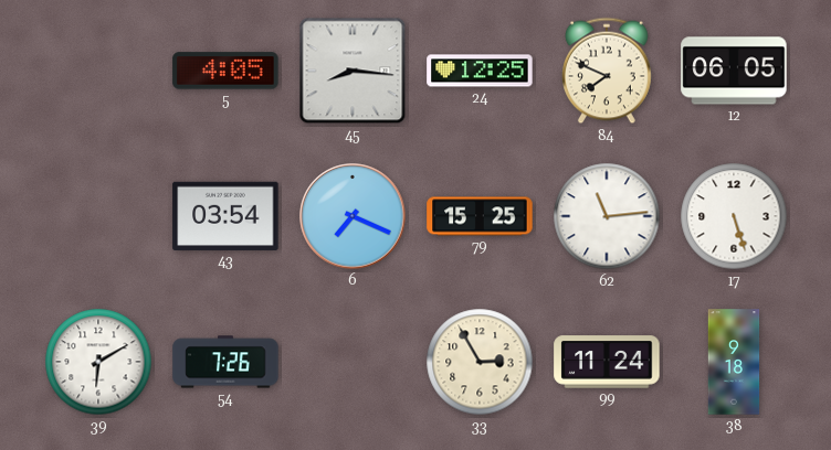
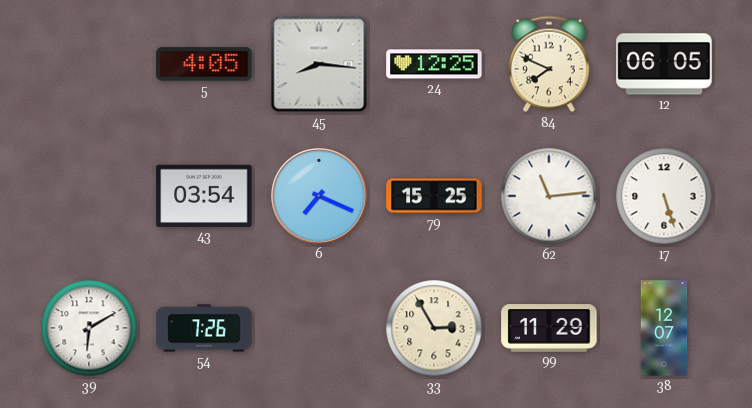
99: 11:24 -> 11:29 (549, 328)
38: 9:18 -> 12:07 (664, 328)
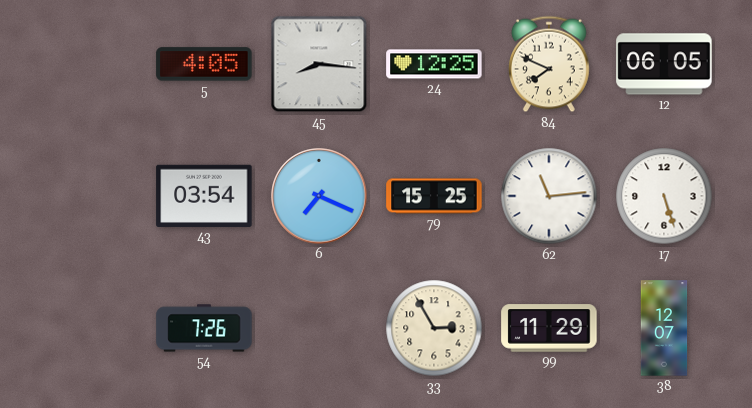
39: 6:10 -> none (89, 328)
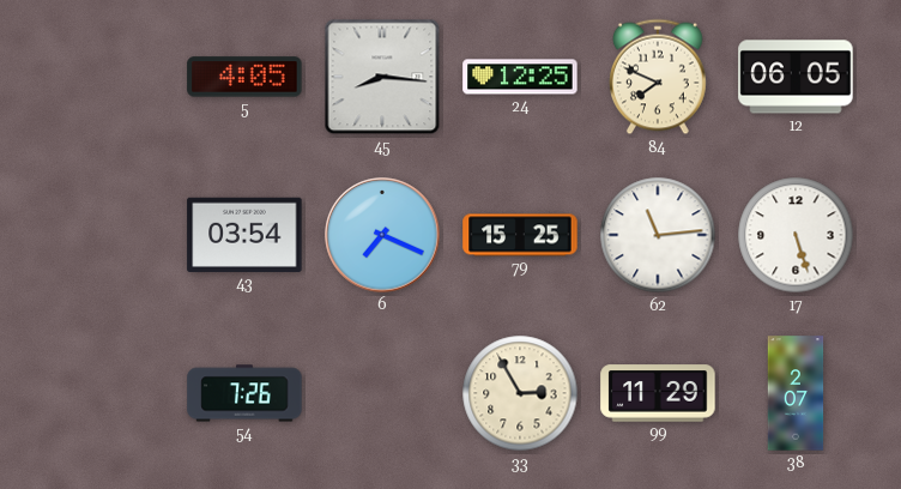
38: 12:07 -> 2:07 (796, 393)
